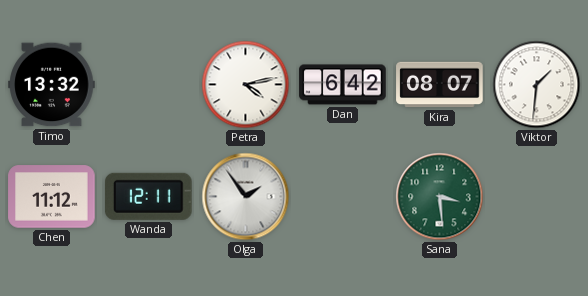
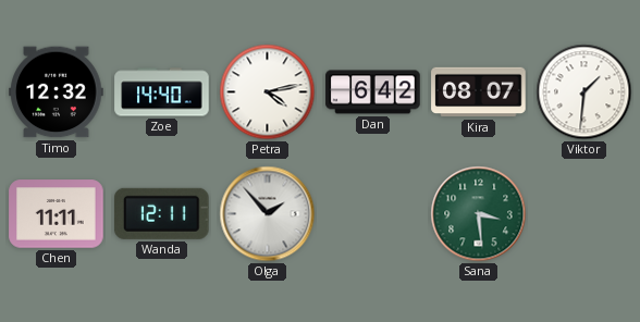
Timo: 13:32 -> 12:32 (57, 92)
Zoe: none -> 14:40 (162, 92)
Chen: 11:12 -> 11:11 (57, 214)
Olga: 1:54 -> 1:53 (268, 214)
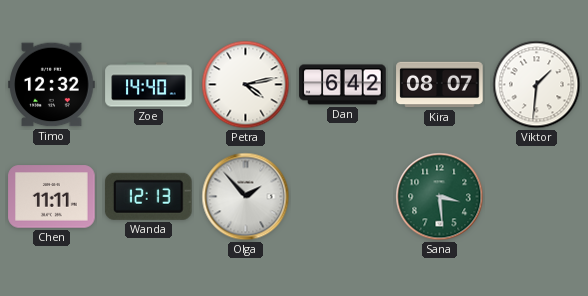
Wanda: 12:11 -> 12:13 (149, 196)
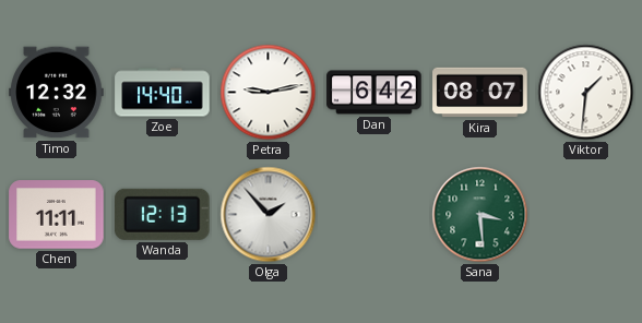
Petra: 4:13 -> 9:13 (269, 93)
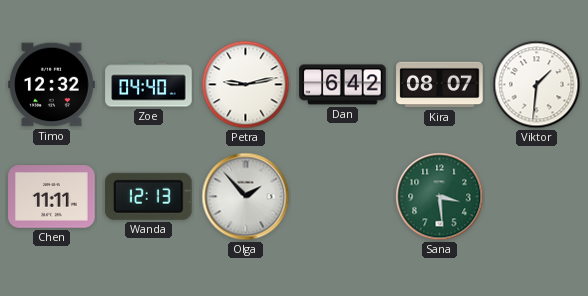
Zoe: 14:40 -> 04:40 (149, 85)
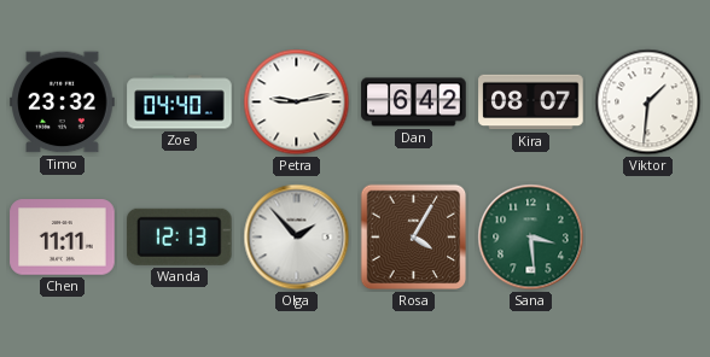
Timo: 12:32 -> 23:32 (63, 103)
Rosa: none -> 4:05 (414, 238)
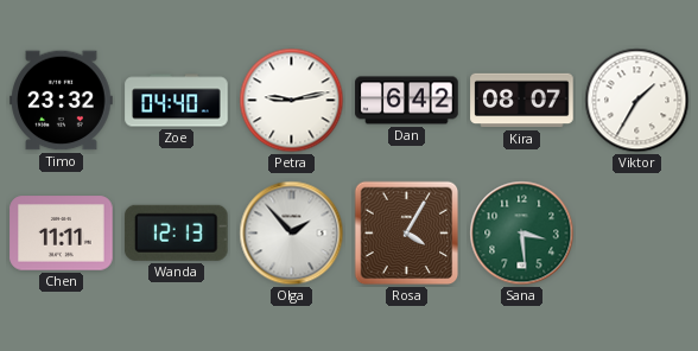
Viktor: 1:31 -> 1:35 (637, 101)
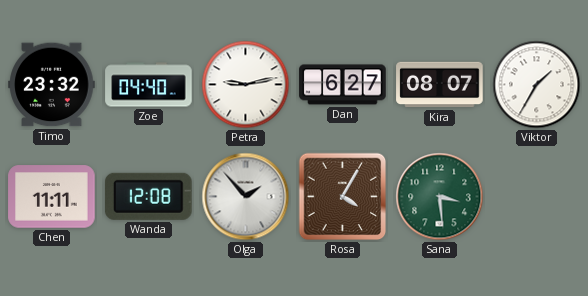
Dan: 6:42 -> 6:27 (343, 85)
Wanda: 12:13 -> 12:08 (149, 196)
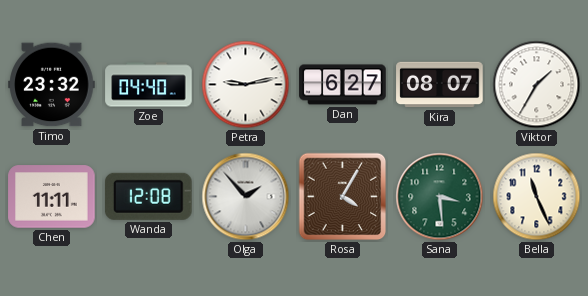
Bella: none -> 11:26 (537, 197)
